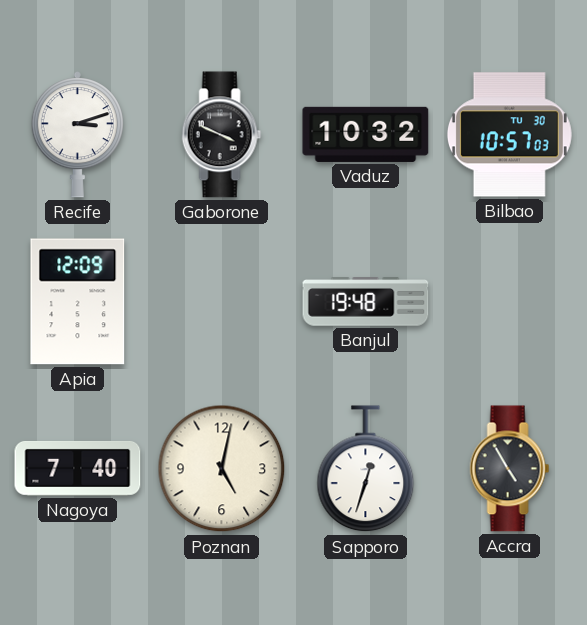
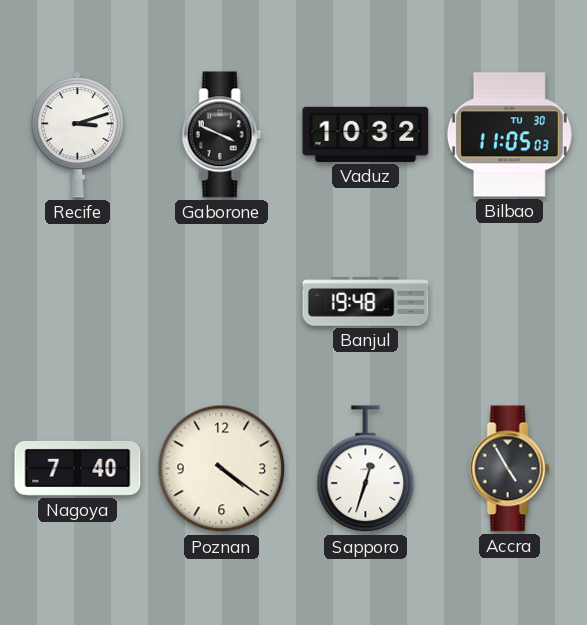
Bilbao: 10:57 -> 11:05 (509, 135)
Apia: 12:09 -> none (78, 302)
Poznan: 5:02 -> 4:21 (222, 469)
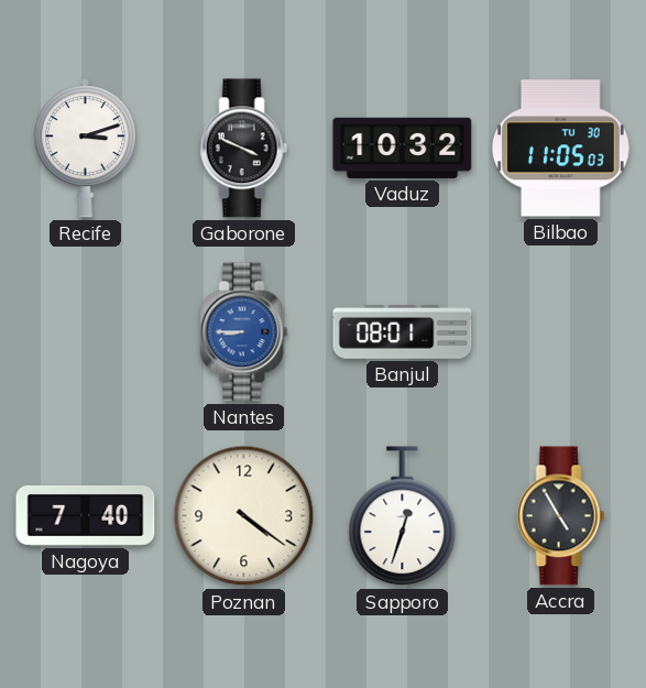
Nantes: none -> 8:45 (244, 332)
Banjul: 19:48 -> 08:01 (403, 332)
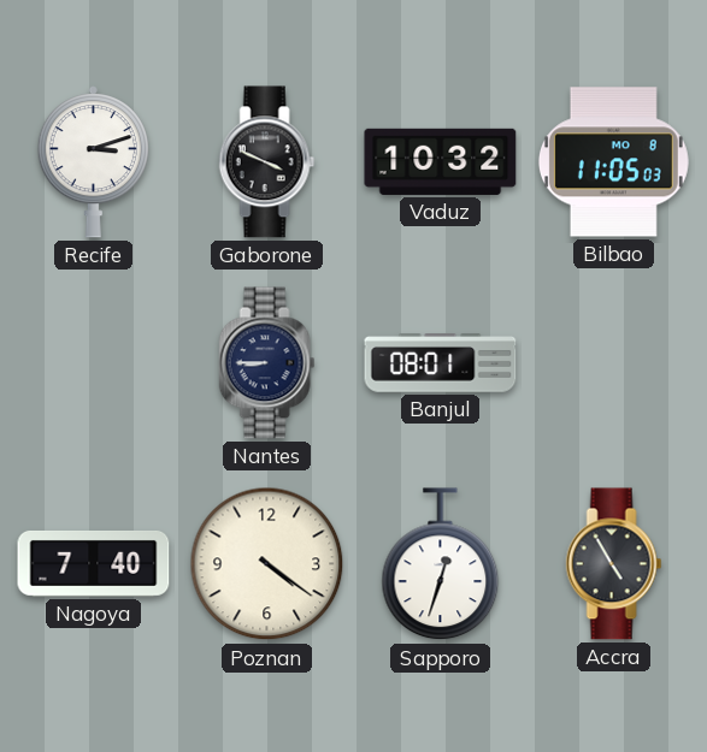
Bilbao date: TU 30 -> MO 8 (613, 162)
Nantes dial: blue -> navy (267, 363)
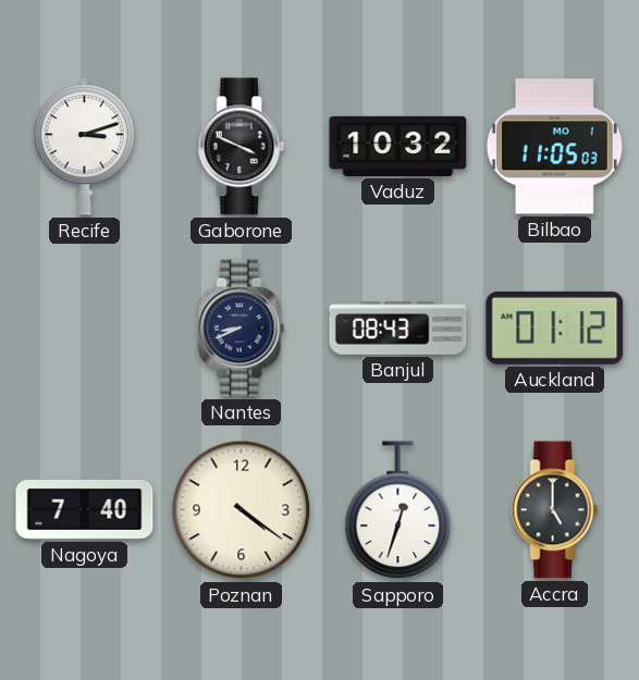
Bilbao date: MO 8 -> MO 1 (554, 147)
Nantes: 8:45 -> 8:41 (242, 329)
Banjul: 08:01 -> 08:43 (398, 329)
Auckland: none -> 01:12 (555, 327)
Accra: 4:55 -> 5:00 (555, 510)
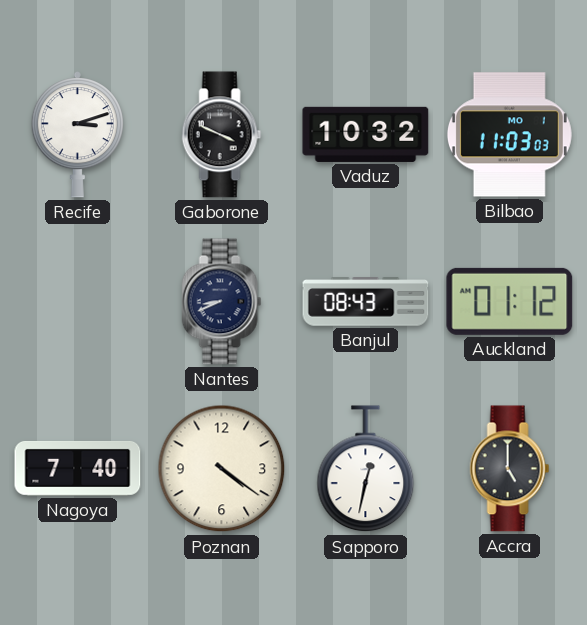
Bilbao: 11:05 -> 11:03 (509, 135)
Sapporo: 12:33 -> 12:32 (366, 469)
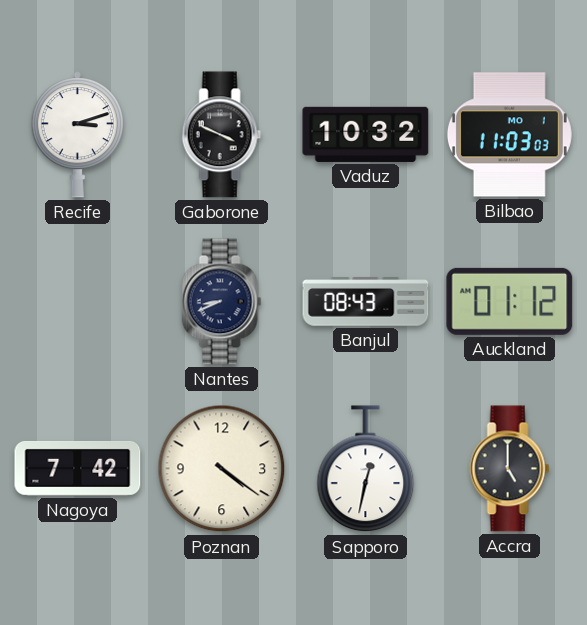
Nagoya: 7:40 -> 7:42 (78, 468)
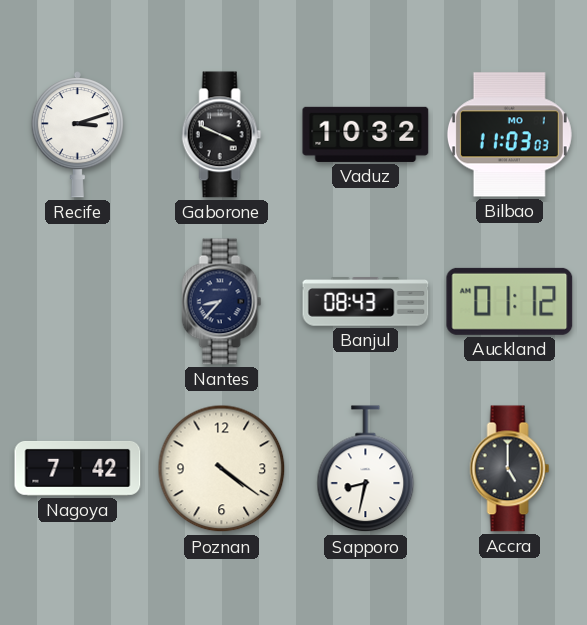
Nantes: 8:41 -> 8:37 (222, 302)
Sapporo: 12:32 -> 8:32 (366, 469)
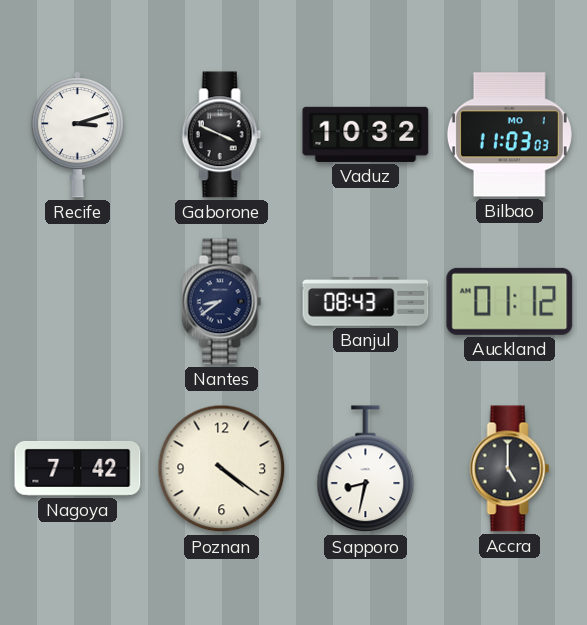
Nantes: 8:37 -> 8:39 (222, 302)
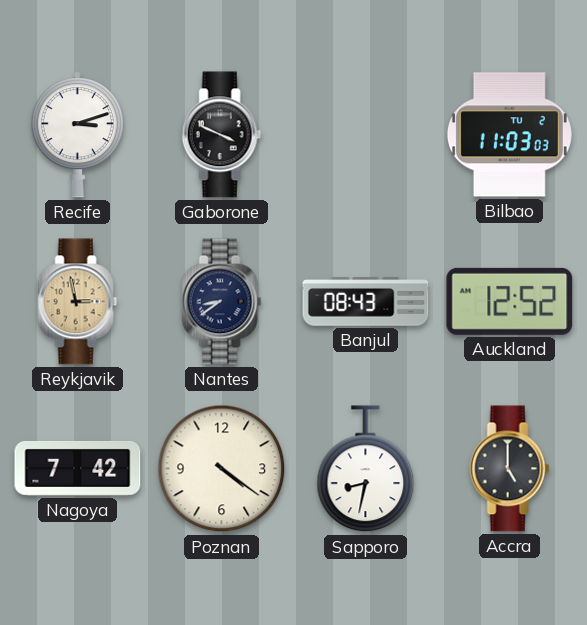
Vaduz: 10:32 -> none (366, 134)
Bilbao date: MO 1 -> TU 2 (509, 135)
Reykjavik: none -> 2:58 (78, 302)
Auckland: 01:12 -> 12:52 (510, 301)
